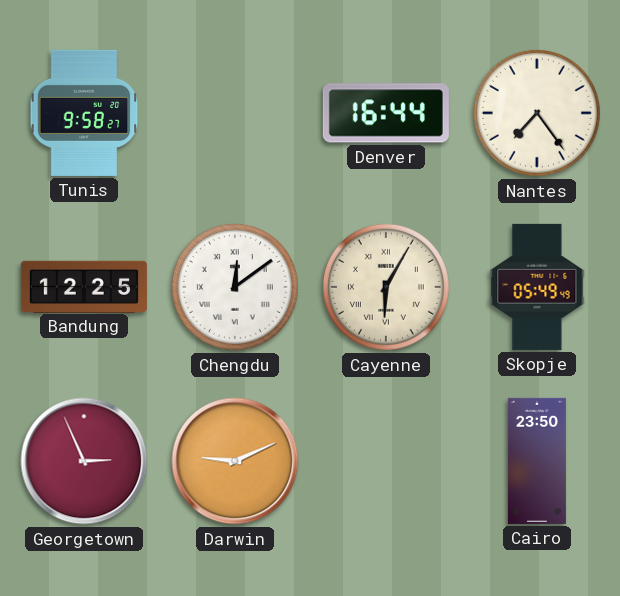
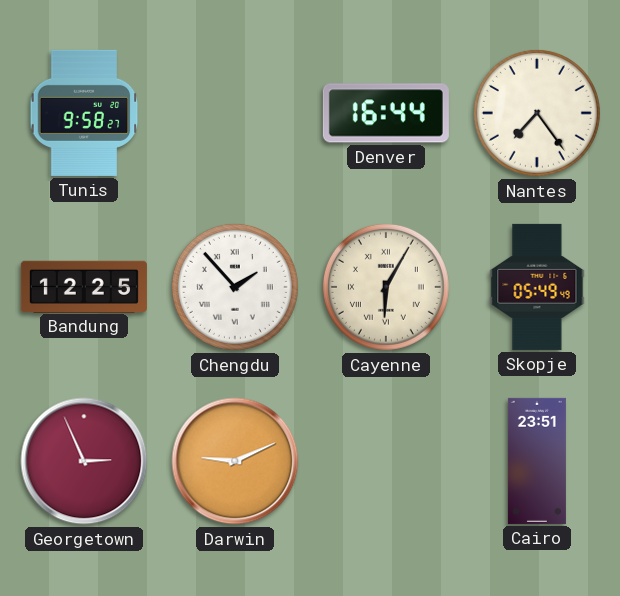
Chengdu: 12:09 -> 1:53 (235, 287)
Cairo: 23:50 -> 23:51 (537, 461)
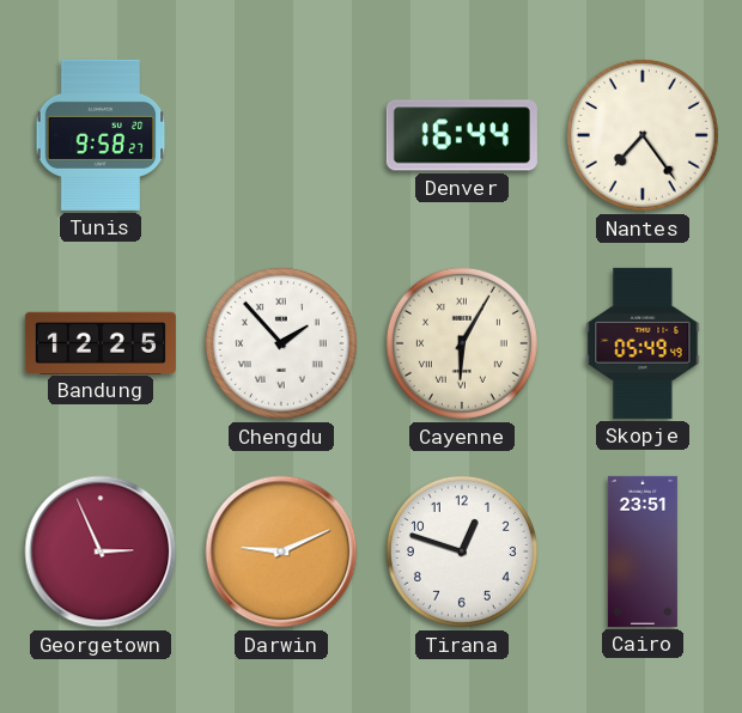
Tirana: none -> 12:48 (462, 551)
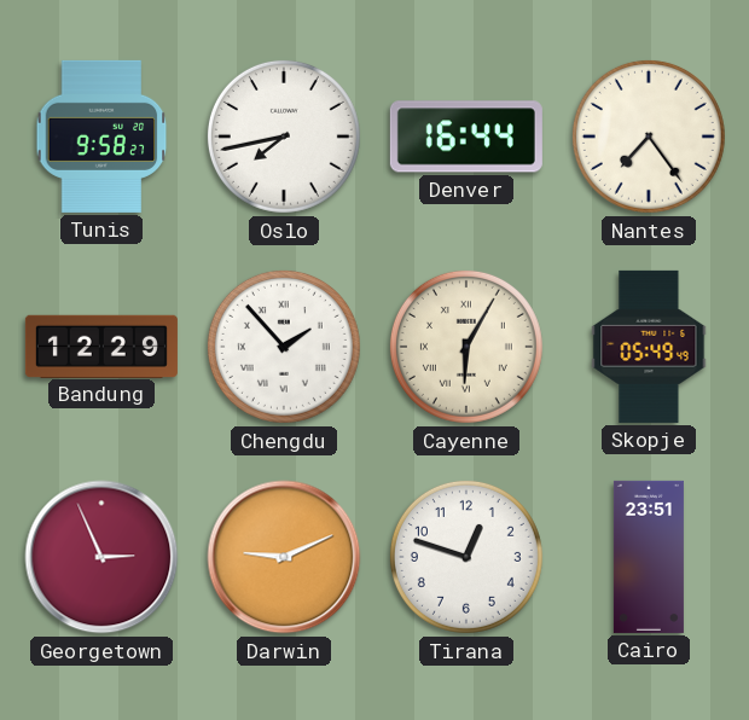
Oslo: none -> 7:43 (284, 137)
Bandung: 12:25 -> 12:29 (101, 346)
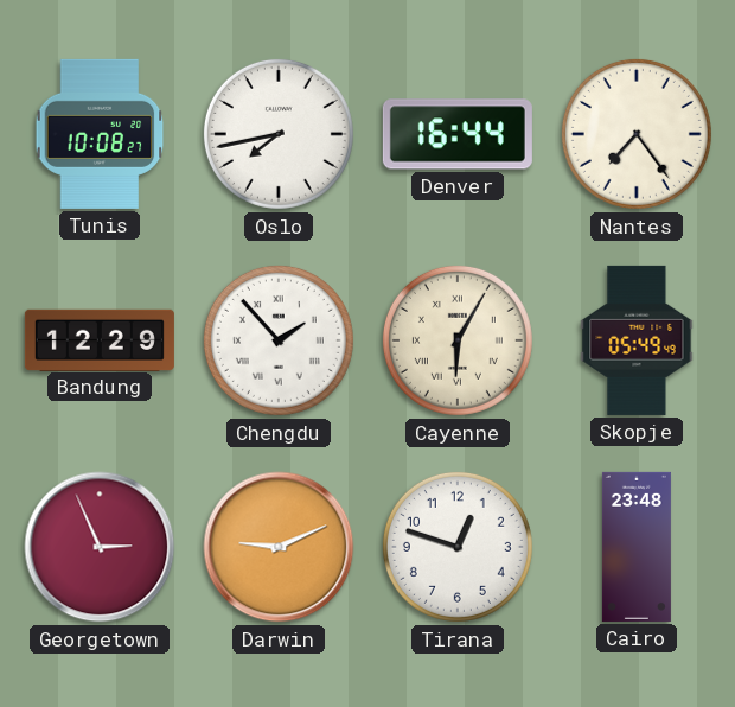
Tunis: 9:58 -> 10:08 (100, 134)
Cairo: 23:51 -> 23:48 (637, 547)
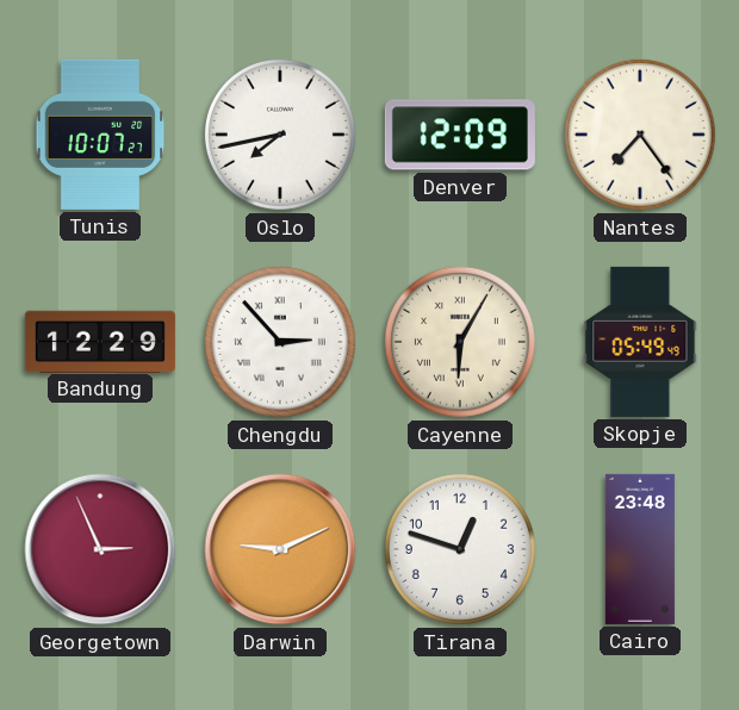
Tunis: 10:08 -> 10:07 (100, 135)
Denver: 16:44 -> 12:09 (460, 135)
Chengdu: 1:53 -> 2:53 (280, 342)
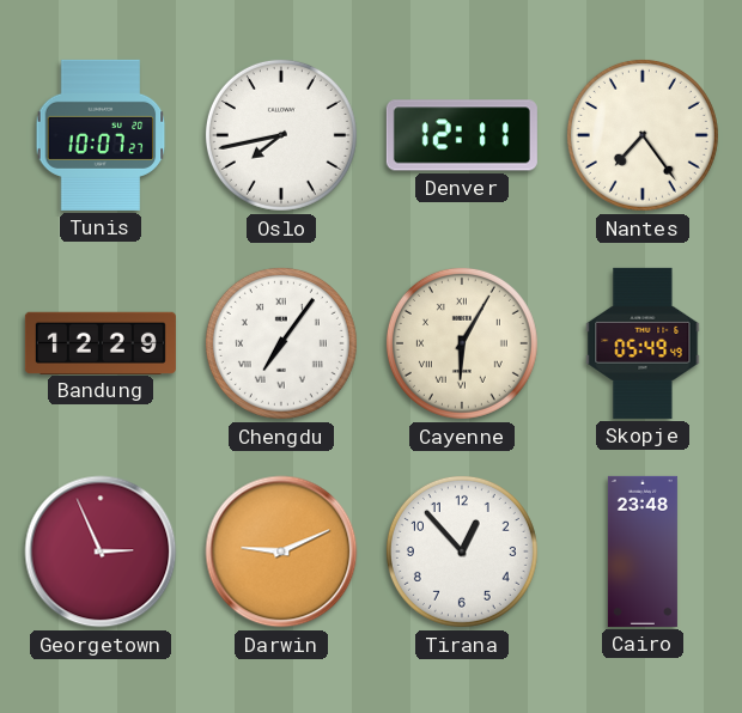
Denver: 12:09 -> 12:11 (462, 135)
Chengdu: 2:53 -> 7:06 (281, 343)
Tirana: 12:48 -> 12:53 (462, 551)
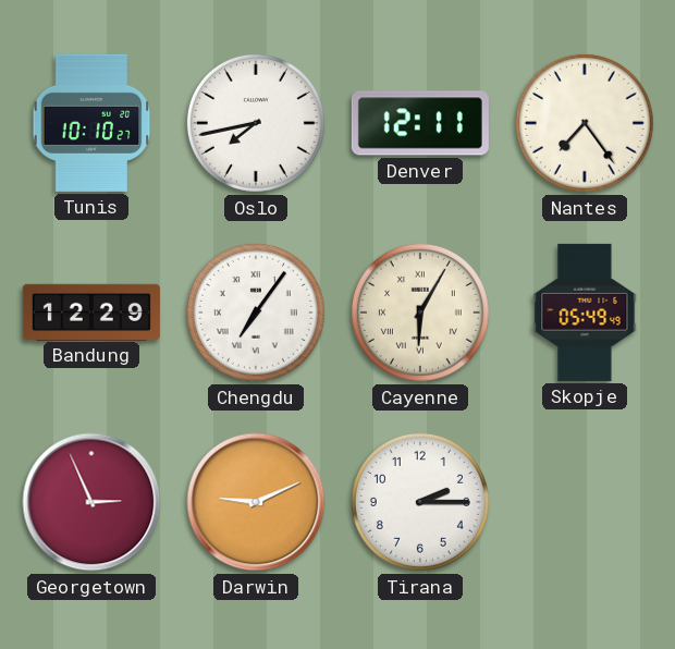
Tunis: 10:07 -> 10:10 (91, 123)
Tirana: 12:53 -> 2:15 (420, 502)
Cairo: 23:48 -> none (643, 551)
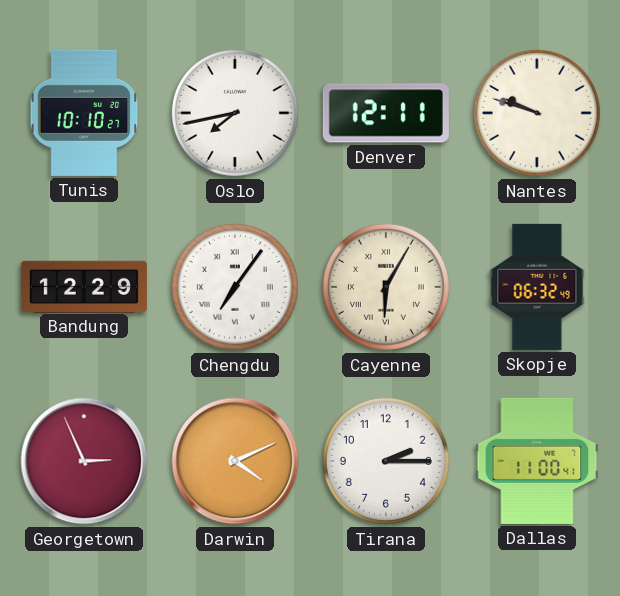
Nantes: 7:24 -> 9:48 (537, 113)
Skopje: 05:49 -> 06:32 (537, 287)
Darwin: 9:11 -> 4:11 (235, 461)
Dallas: none -> 11:00 (537, 461)
